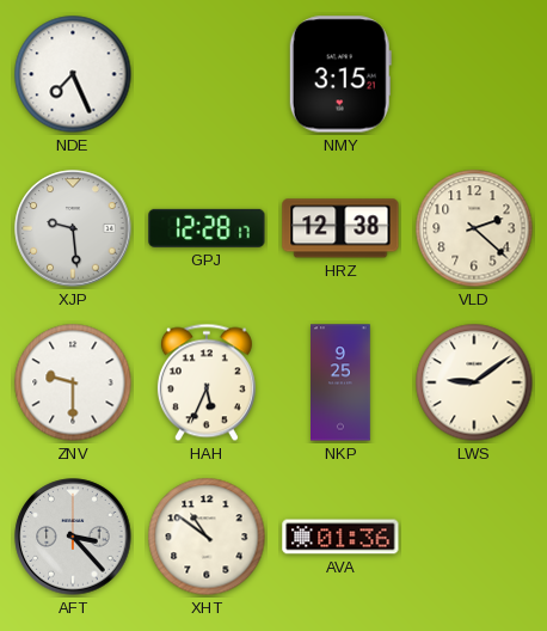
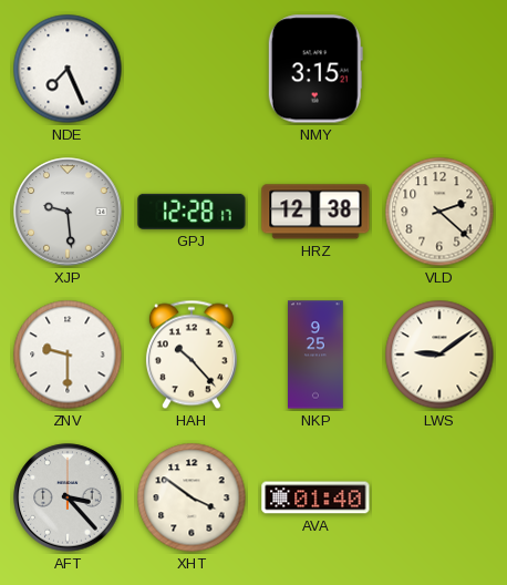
HAH: 5:34 -> 10:23 (192, 355)
XHT: 10:51 -> 3:51 (192, 497)
AVA: 01:36 -> 01:40 (315, 497)
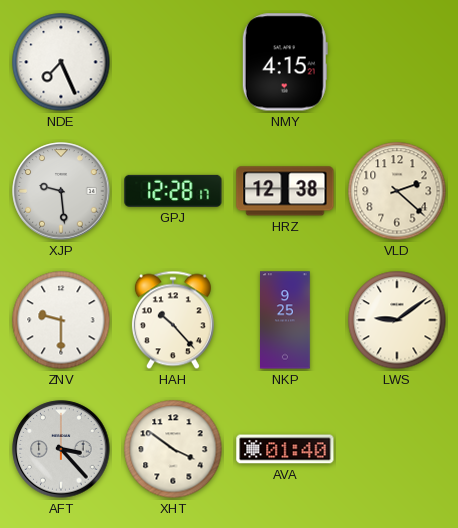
NMY: 3:15 -> 4:15 (285, 62)
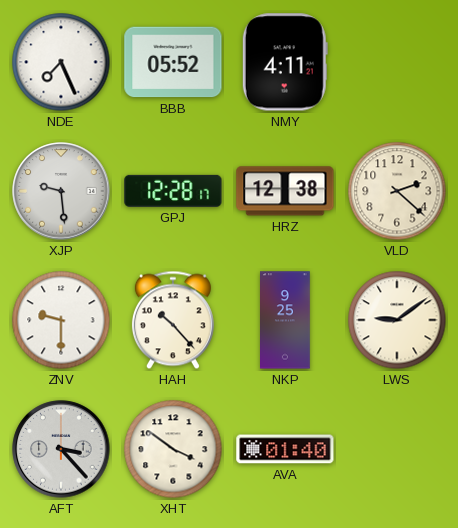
BBB: none -> 05:52 (173, 62)
NMY: 4:15 -> 4:11 (285, 62)
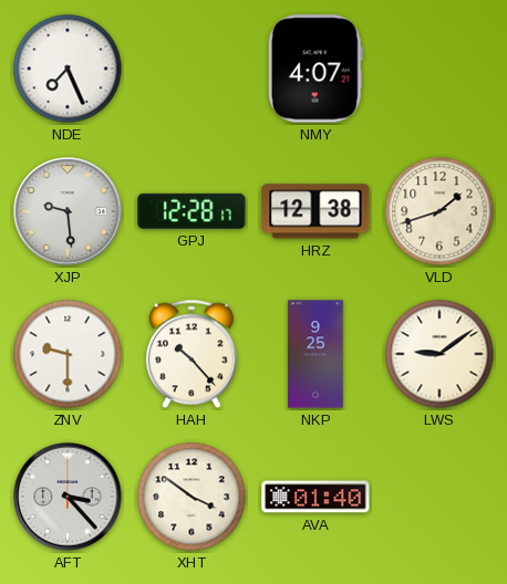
BBB: 05:52 -> none (173, 62)
NMY: 4:11 -> 4:07 (315, 69)
VLD: 2:22 -> 1:42 (439, 211)
